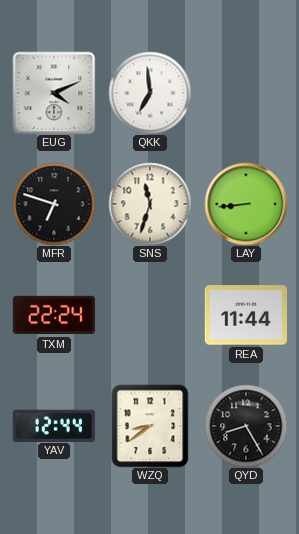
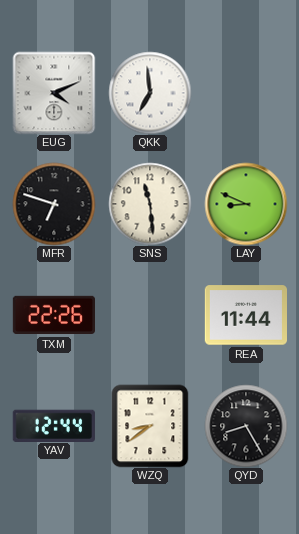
SNS: 11:33 -> 11:29 (150, 204)
LAY: 8:44 -> 8:49 (246, 204)
TXM: 22:24 -> 22:26 (53, 315)
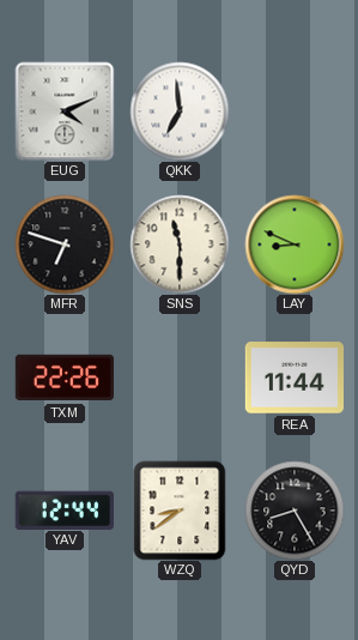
SNS: 11:29 -> 11:30 (180, 244)
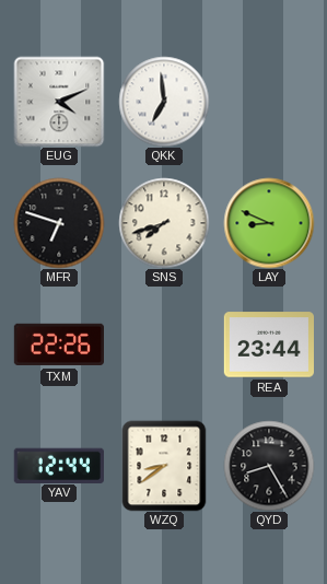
SNS: 11:30 -> 7:42 (164, 223)
REA: 11:44 -> 23:44 (268, 344)
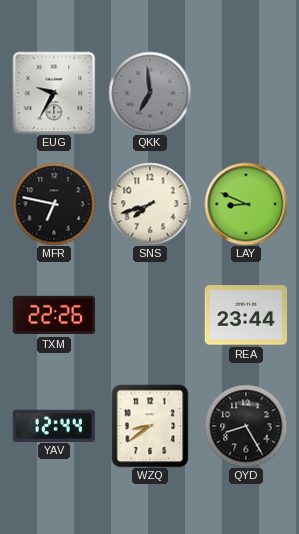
EUG: 4:11 -> 9:35 (54, 93)
QKK dial: white -> grey (150, 93)
MFR: 6:48 -> 6:47 (54, 204)
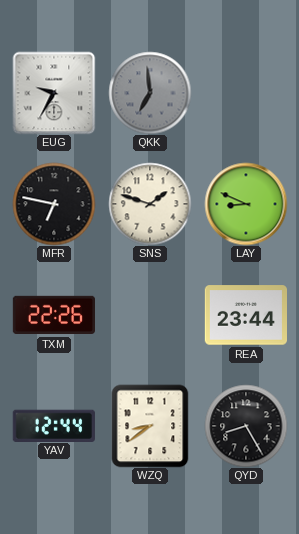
SNS: 7:42 -> 1:48 (150, 204)
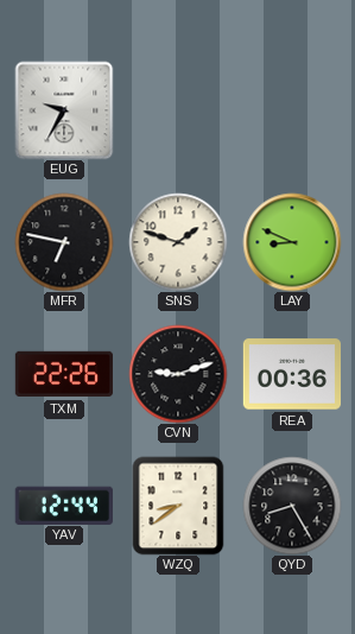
QKK: 6:59 -> none (150, 93)
CVN: none -> 9:12 (178, 374)
REA: 23:44 -> 00:36 (291, 374)
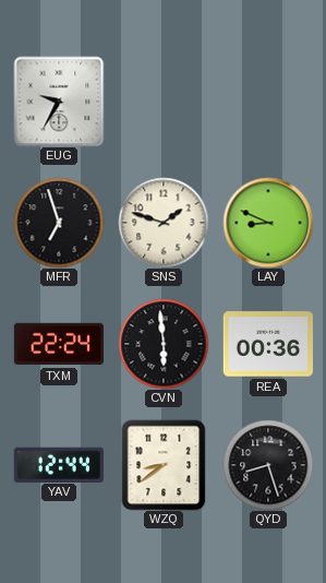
MFR: 6:47 -> 6:57 (59, 223)
TXM: 22:26 -> 22:24 (58, 344)
CVN: 9:12 -> 5:59 (164, 344)
QYD: 8:25 -> 8:27 (268, 465)
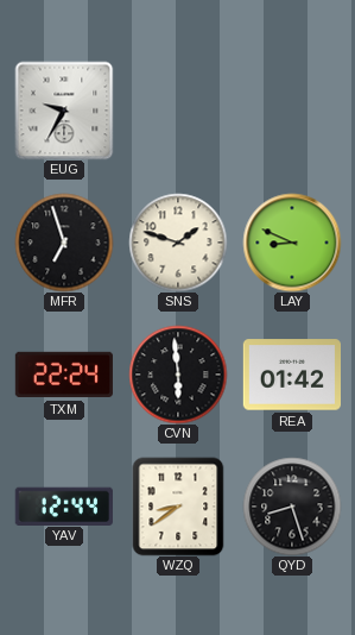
REA: 00:36 -> 01:42 (291, 375)
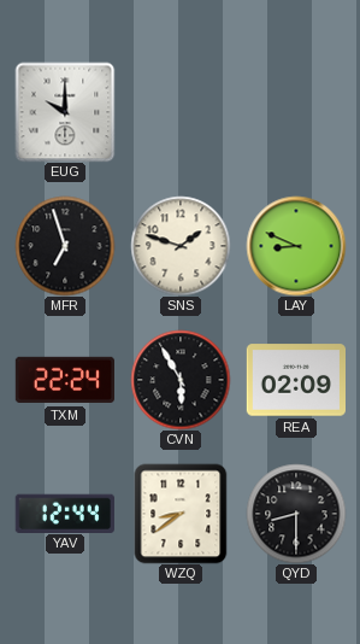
EUG: 9:35 -> 10:00 (65, 112)
CVN: 5:59 -> 5:55 (181, 380)
REA: 01:42 -> 02:09 (295, 380)
QYD: 8:27 -> 8:30 (296, 514)
